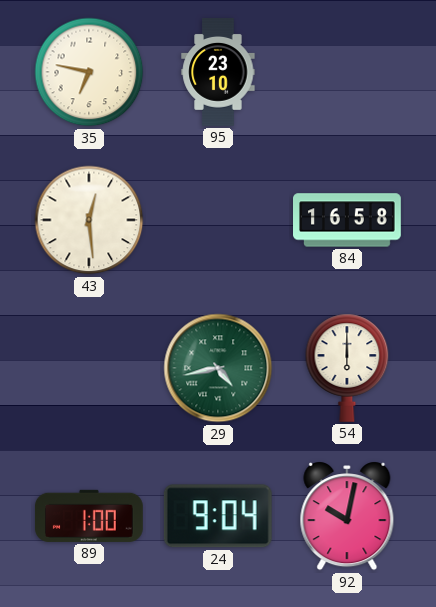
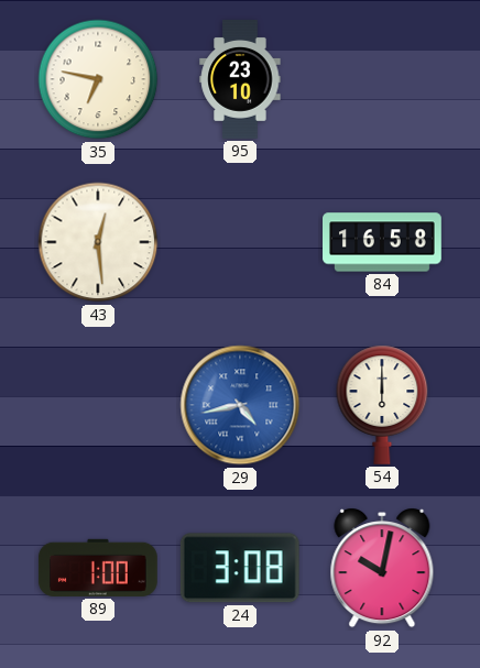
29 dial: green -> blue (240, 405)
24: 9:04 -> 3:08 (240, 568)
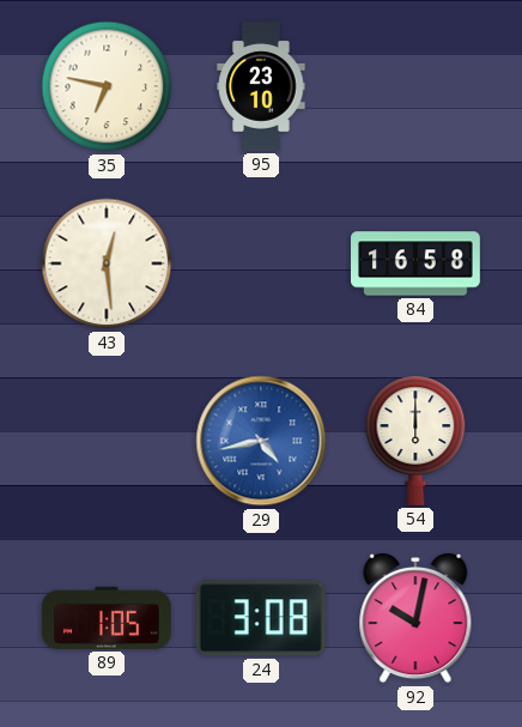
89: 1:00 -> 1:05 (107, 618)
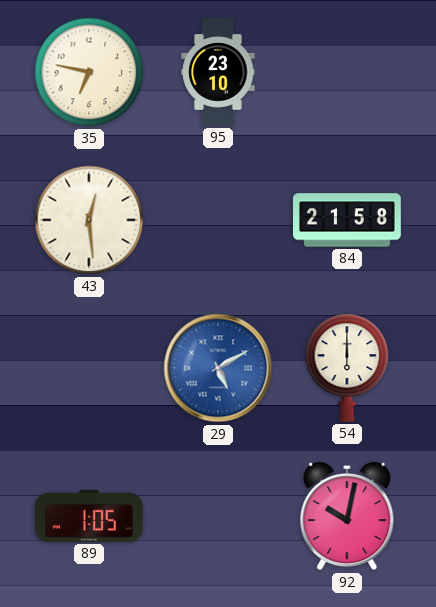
84: 16:58 -> 21:58 (348, 220)
29: 4:43 -> 5:10 (218, 368)
24: 3:08 -> none (261, 618)
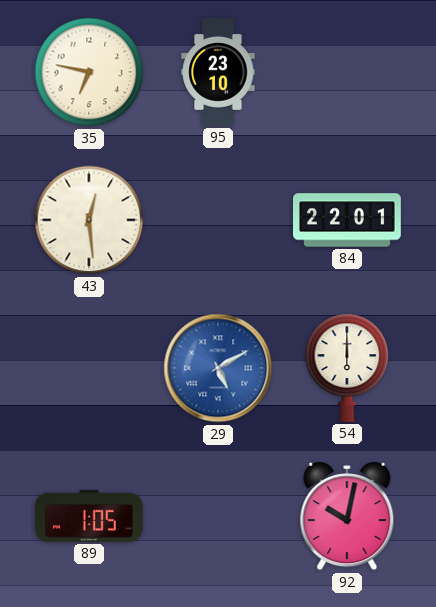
84: 21:58 -> 22:01 (348, 220)
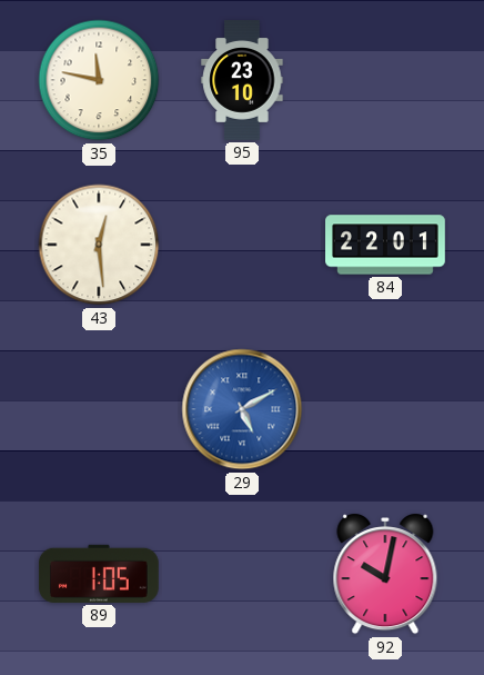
35: 6:47 -> 11:47 (99, 80)
54: 6:00 -> none (347, 368)
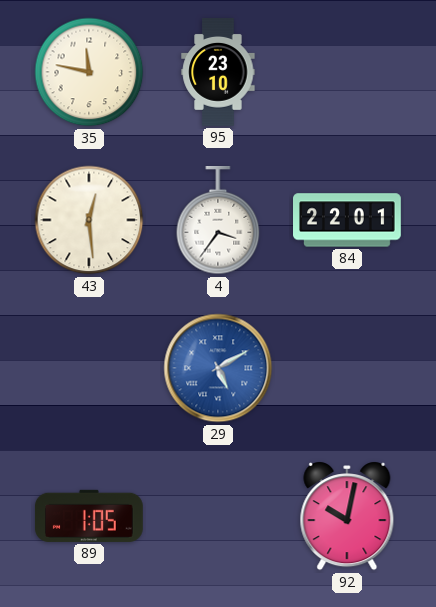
4: none -> 3:36 (218, 221)
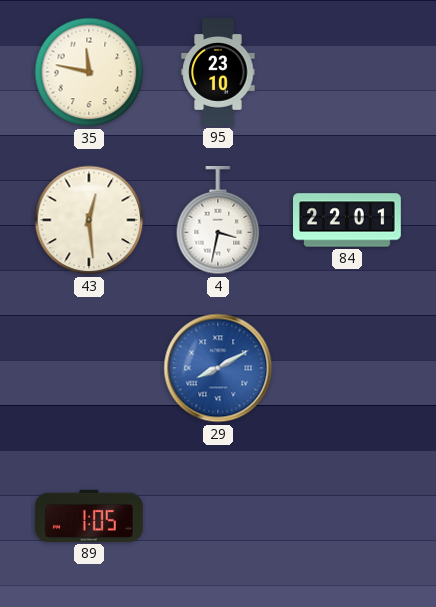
4: 3:36 -> 3:32 (218, 221)
29: 5:10 -> 8:10 (218, 368)
92: 10:02 -> none (347, 516)
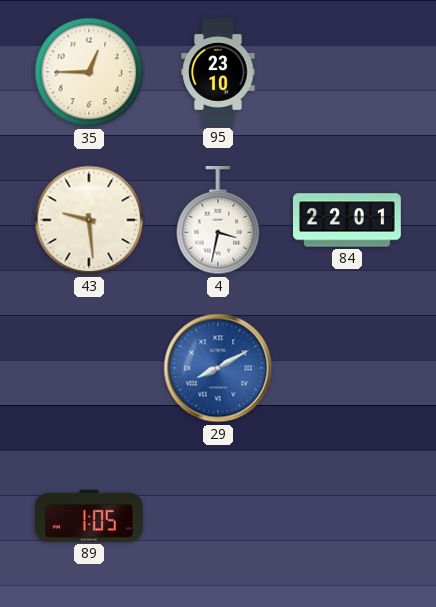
35: 11:47 -> 12:45 (89, 72)
43: 12:29 -> 9:29 (89, 220)
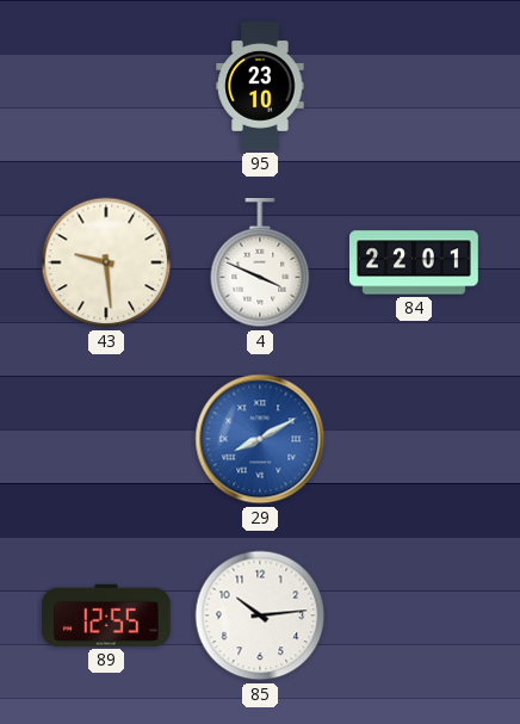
35: 12:45 -> none (89, 72)
4: 3:32 -> 3:49 (260, 264)
89: 1:05 -> 12:55 (106, 615)
85: none -> 10:14 (260, 615)
